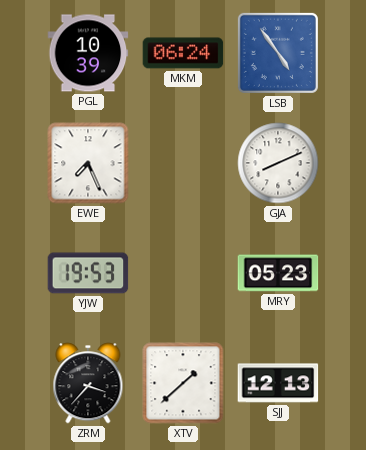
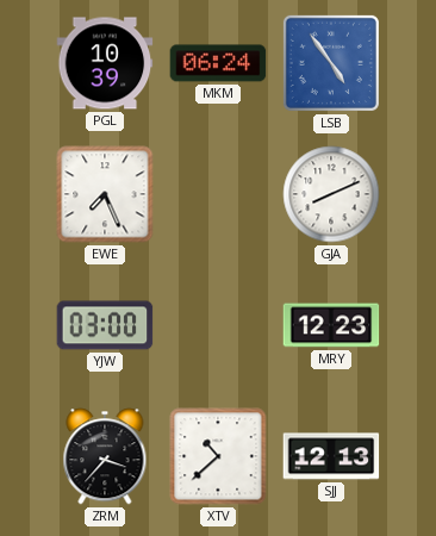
YJW: 19:53 -> 03:00 (105, 325)
MRY: 05:23 -> 12:23 (331, 325)
XTV: 1:38 -> 10:38 (218, 456)
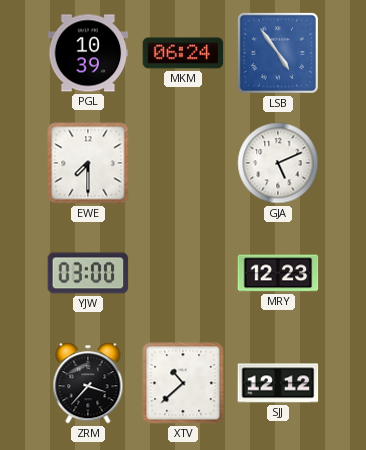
EWE: 7:26 -> 7:30 (88, 163)
GJA: 8:11 -> 5:11 (278, 163)
SJJ: 12:13 -> 12:12 (278, 383)
